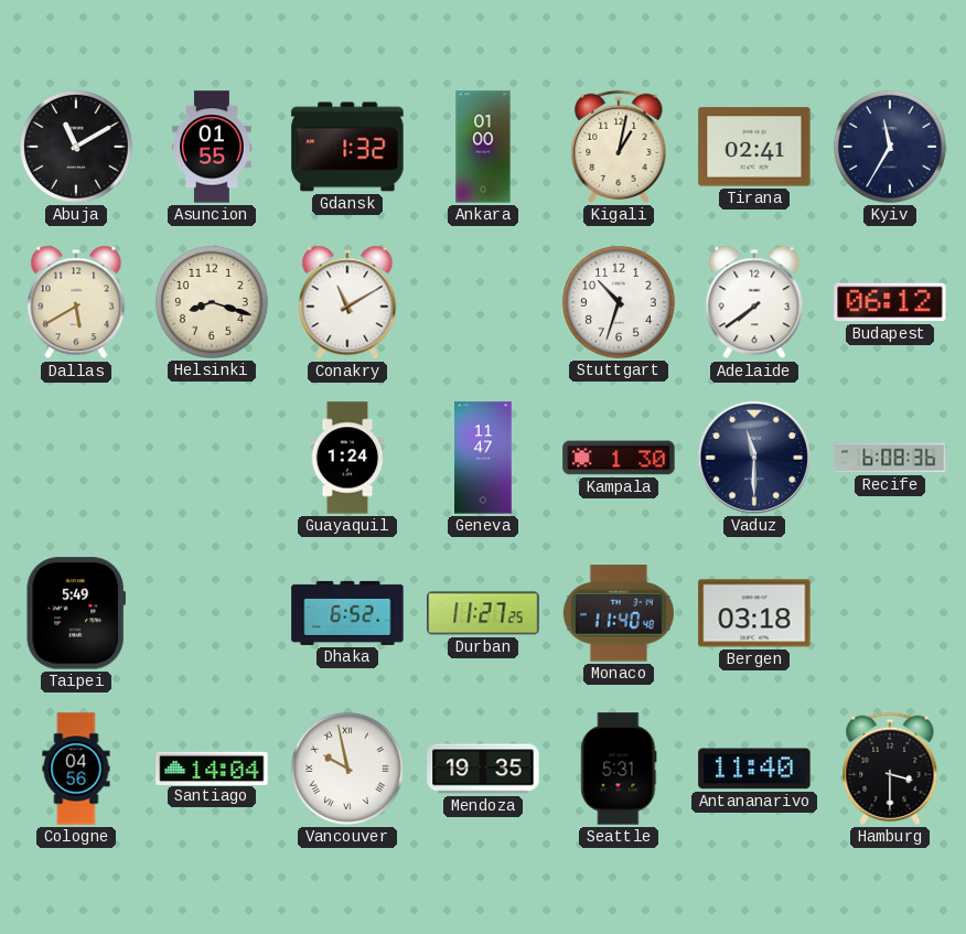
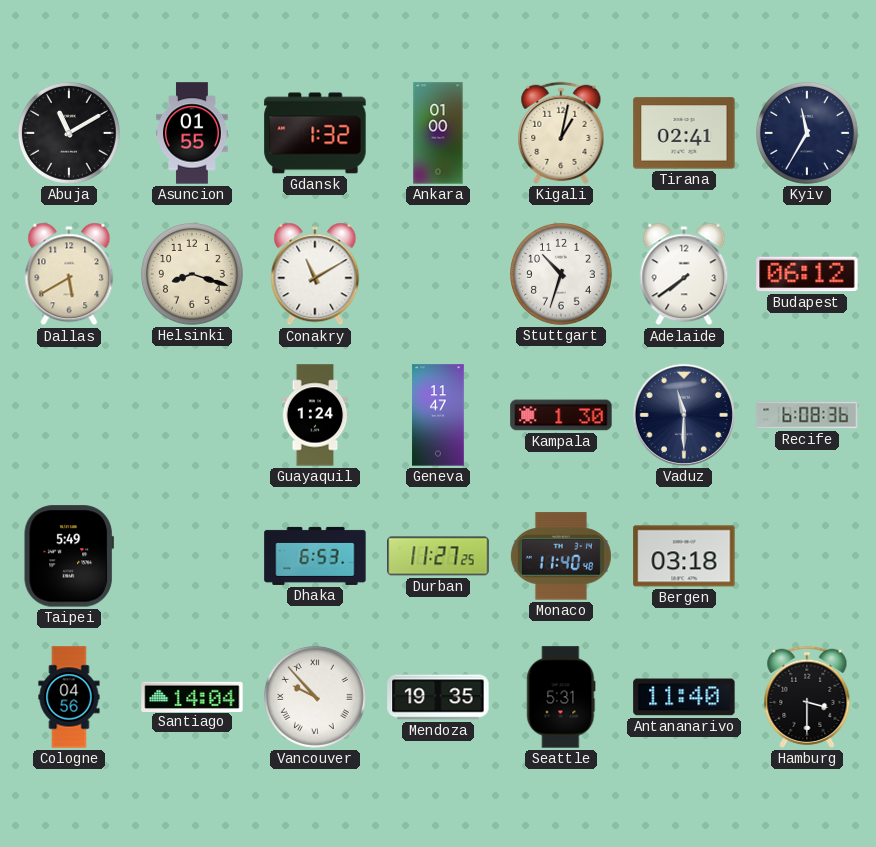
Dhaka: 6:52 -> 6:53 (315, 556)
Vancouver: 9:58 -> 9:53 (316, 698)
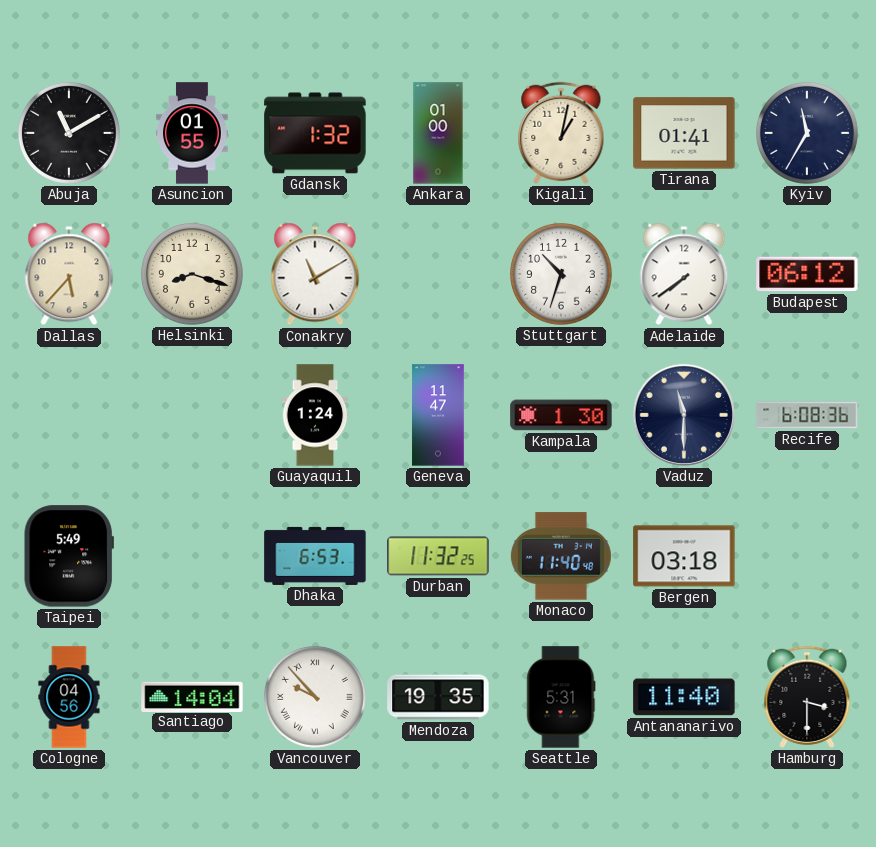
Tirana: 02:41 -> 01:41 (684, 133)
Dallas: 5:40 -> 5:37 (69, 274)
Durban: 11:27 -> 11:32 (438, 556)
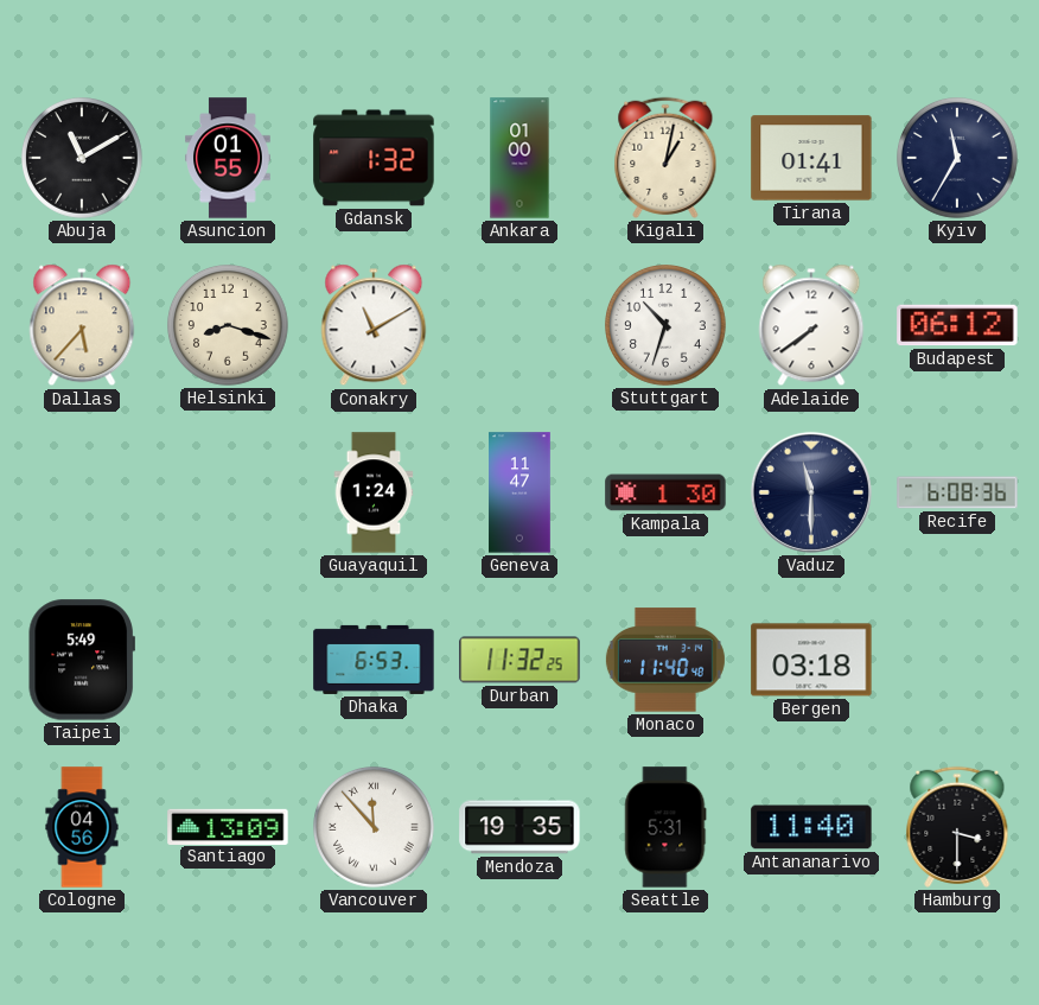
Santiago: 14:04 -> 13:09 (228, 826)
Vancouver: 9:53 -> 11:53 (375, 828)
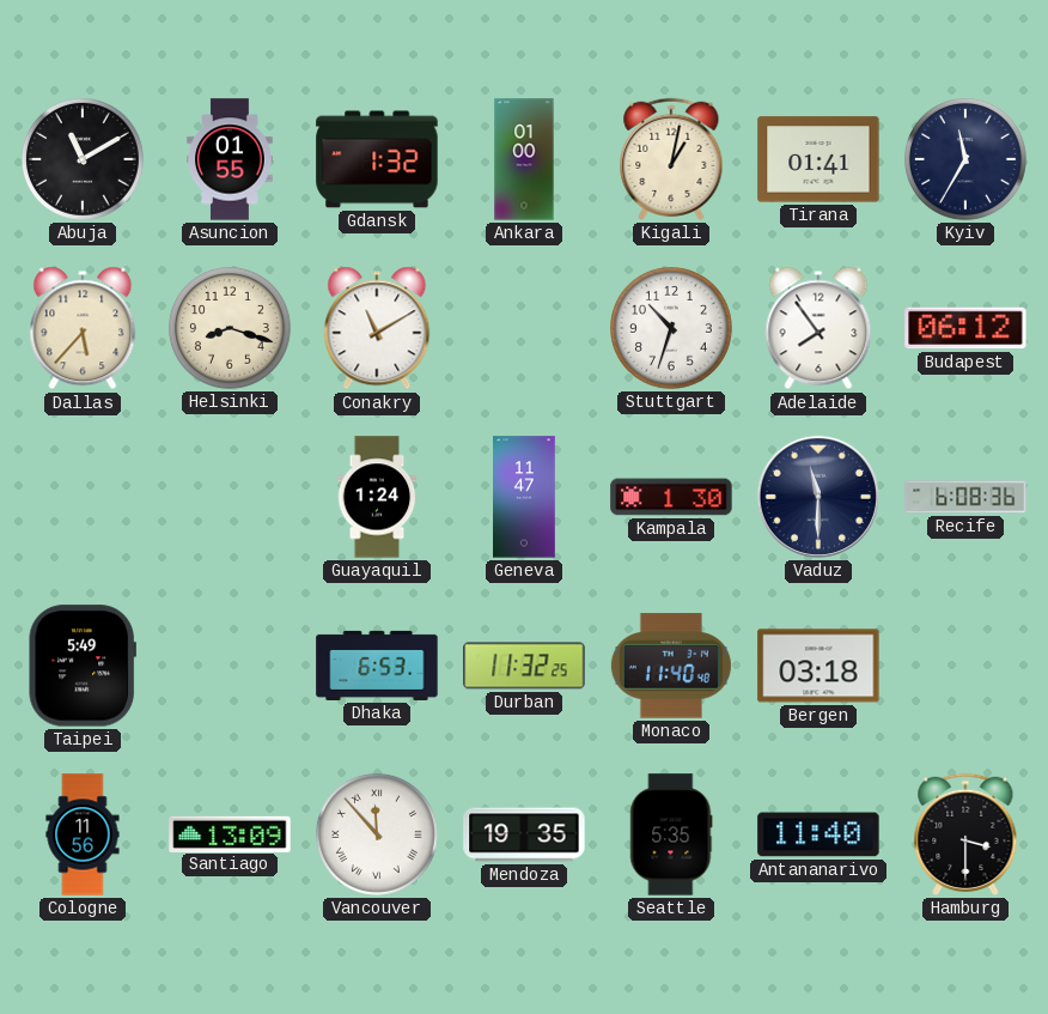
Adelaide: 7:39 -> 7:54 (818, 328)
Cologne: 04:56 -> 11:56 (83, 834)
Seattle: 5:31 -> 5:35 (671, 834)
